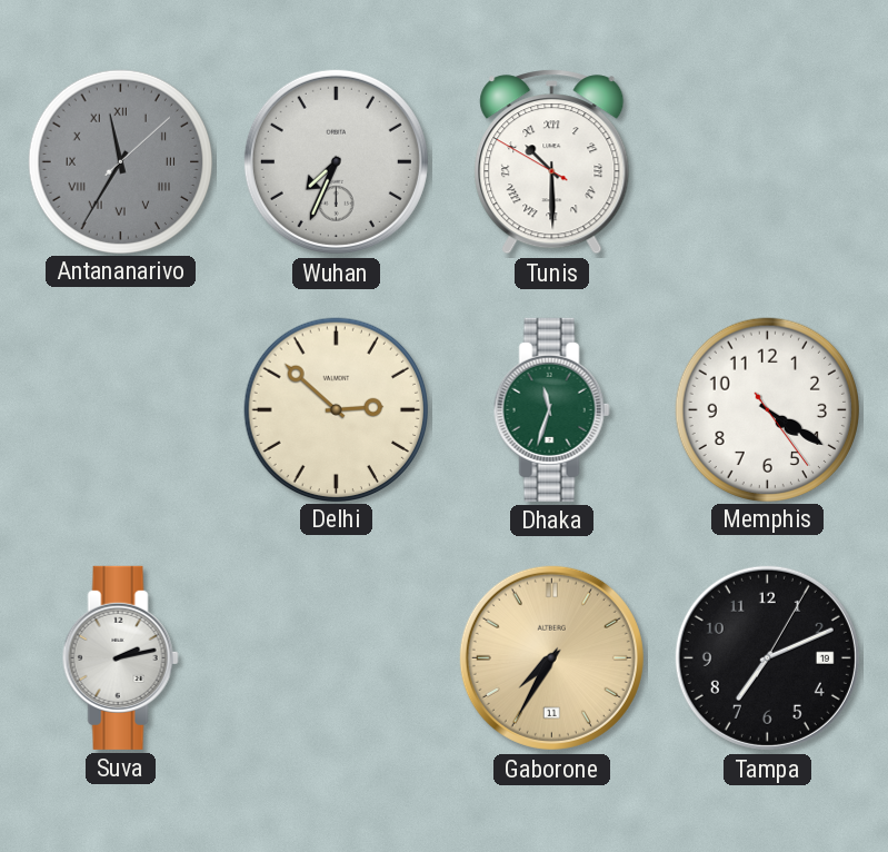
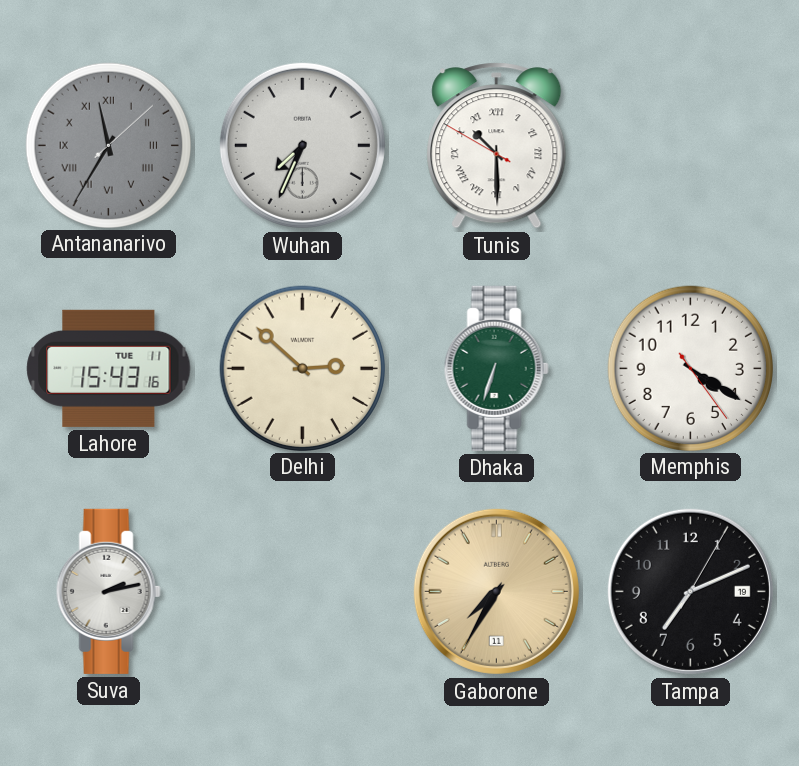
Lahore: none -> 15:43 (109, 368)
Dhaka: 11:33 -> 6:33 (496, 368)
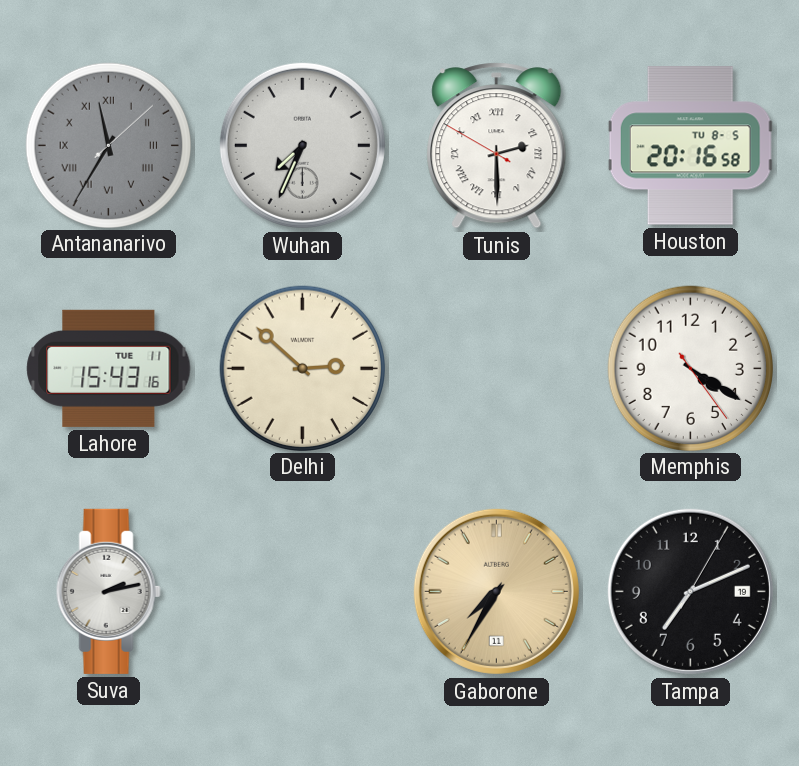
Tunis: 10:29 -> 2:29 (497, 146)
Houston: none -> 20:16 (690, 146)
Dhaka: 6:33 -> none (496, 368)
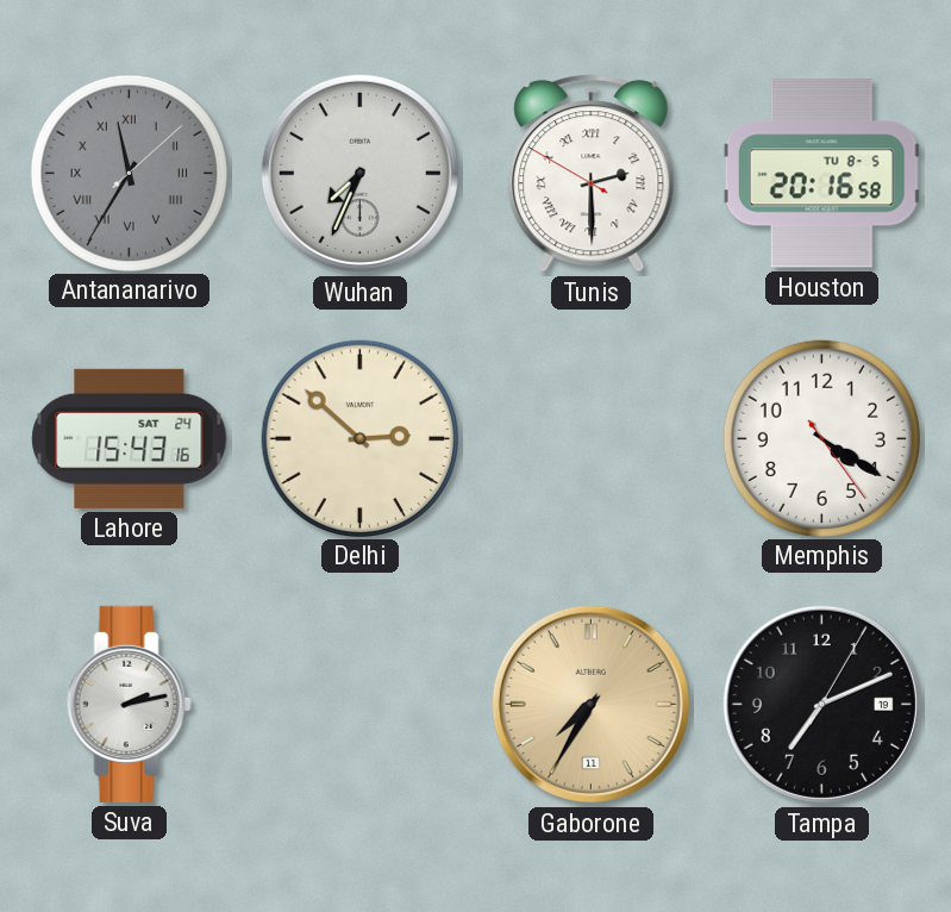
Lahore date: TUE 11 -> SAT 24 (130, 438)
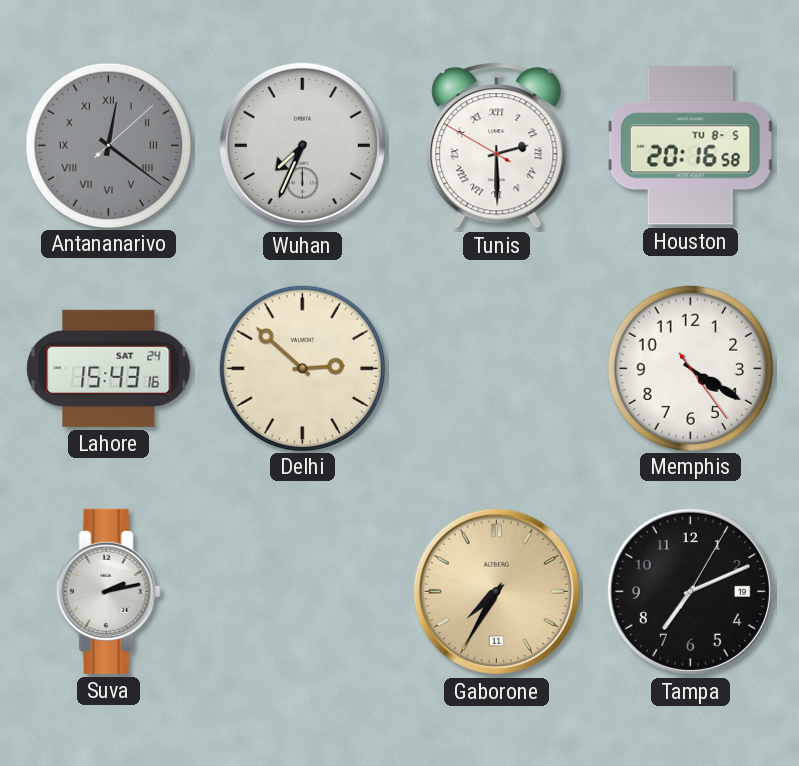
Antananarivo: 11:35 -> 12:21 (108, 145)
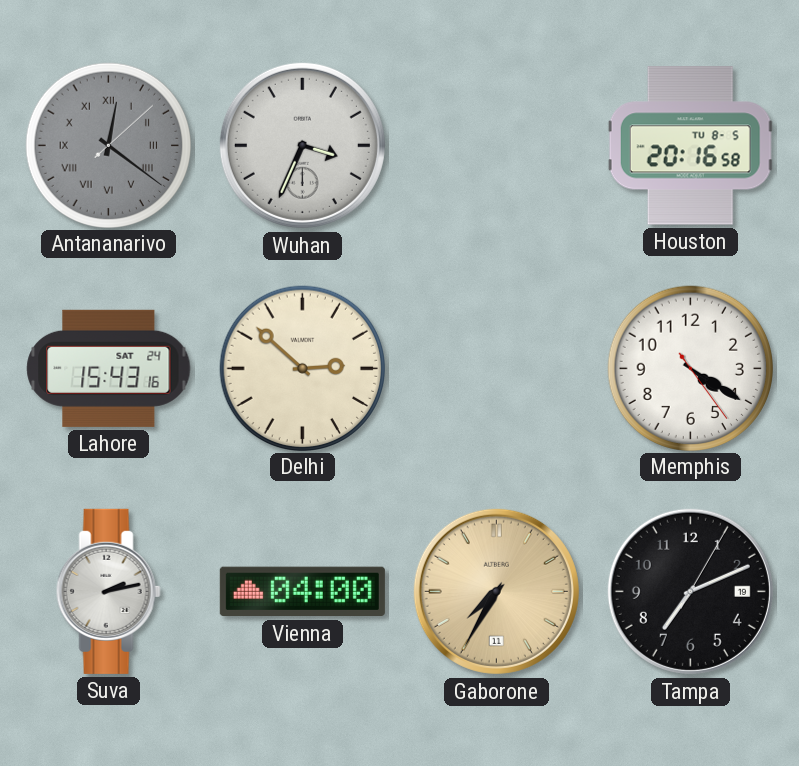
Wuhan: 7:34 -> 3:34 (302, 145)
Tunis: 2:29 -> none (497, 146)
Vienna: none -> 04:00 (302, 592)
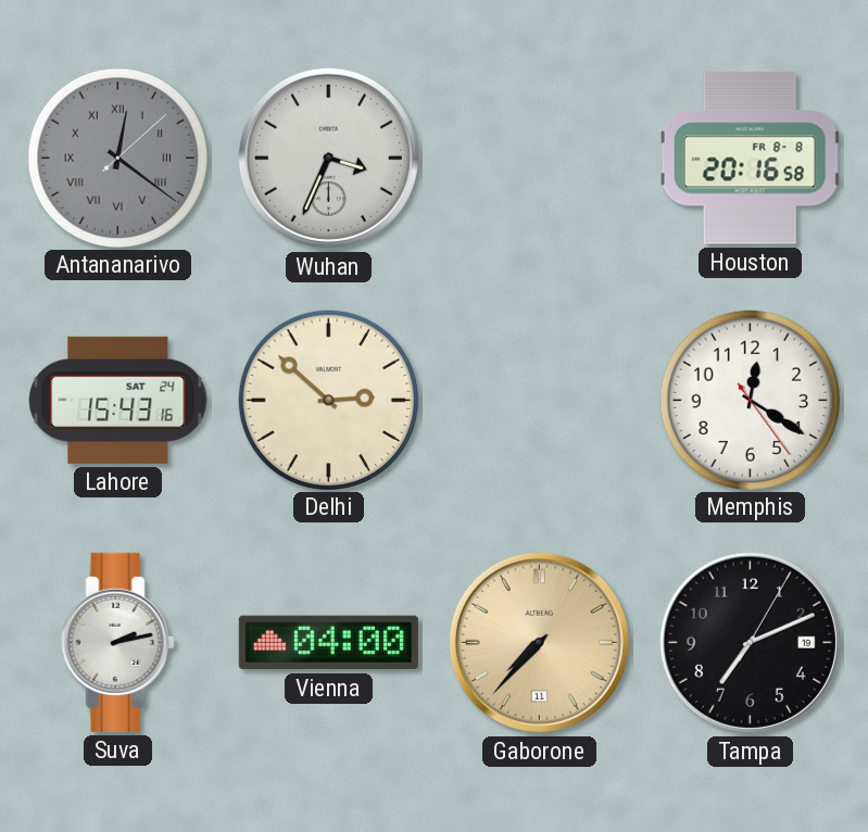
Houston date: TU 8-5 -> FR 8-8 (750, 159)
Memphis: 4:20 -> 12:20 (750, 400)
Gaborone: 7:35 -> 7:37 (539, 642)
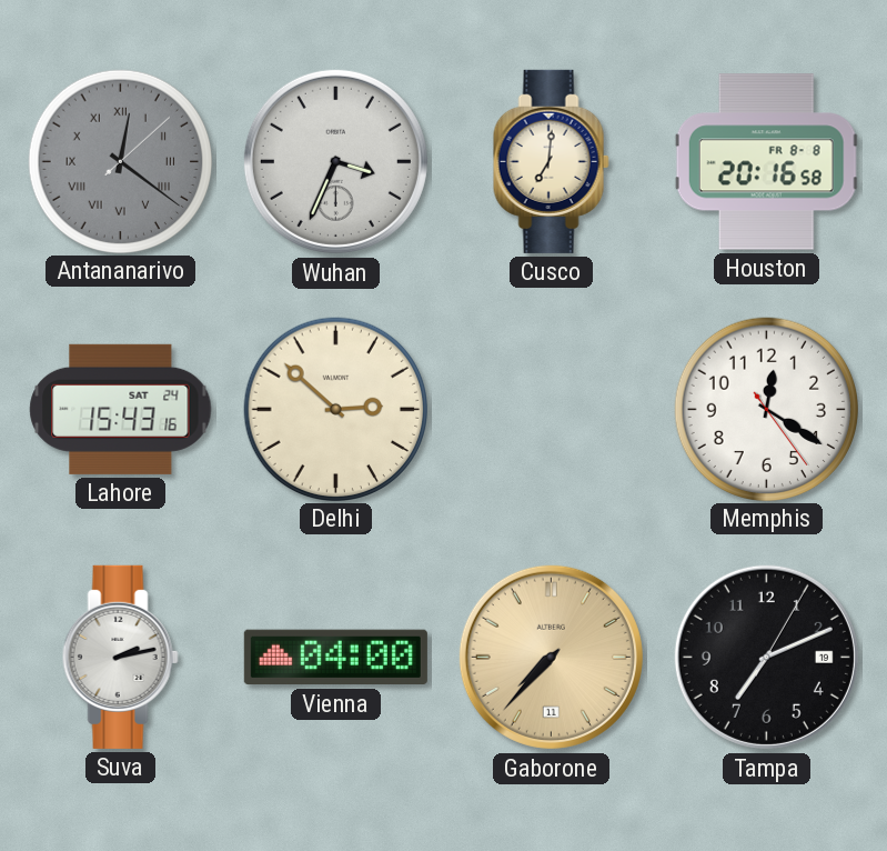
Cusco: none -> 7:01 (551, 161)
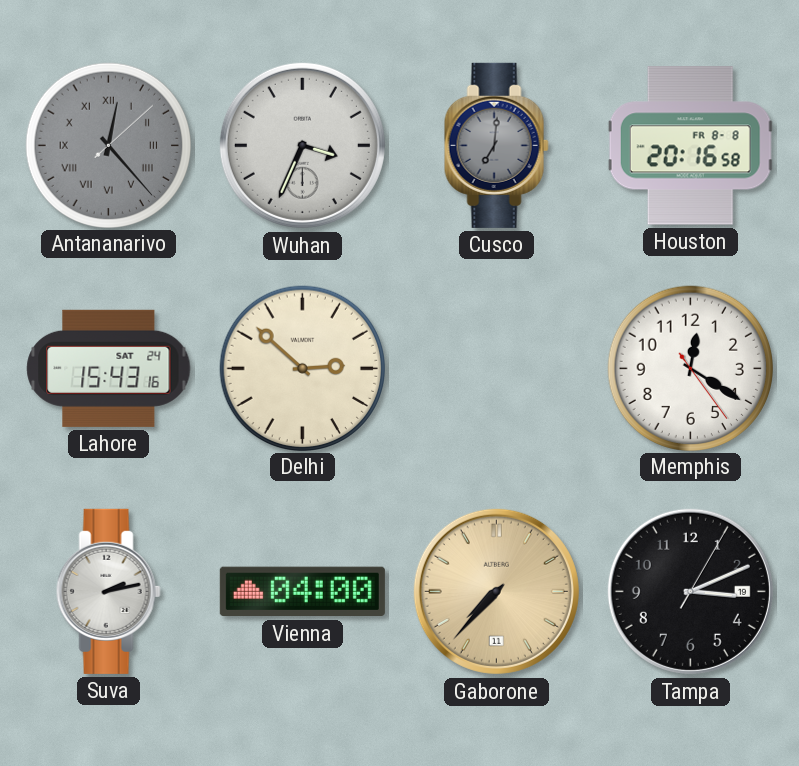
Antananarivo: 12:21 -> 12:23 (108, 145)
Cusco dial: cream -> grey (496, 145)
Tampa: 7:11 -> 3:11 (690, 591)
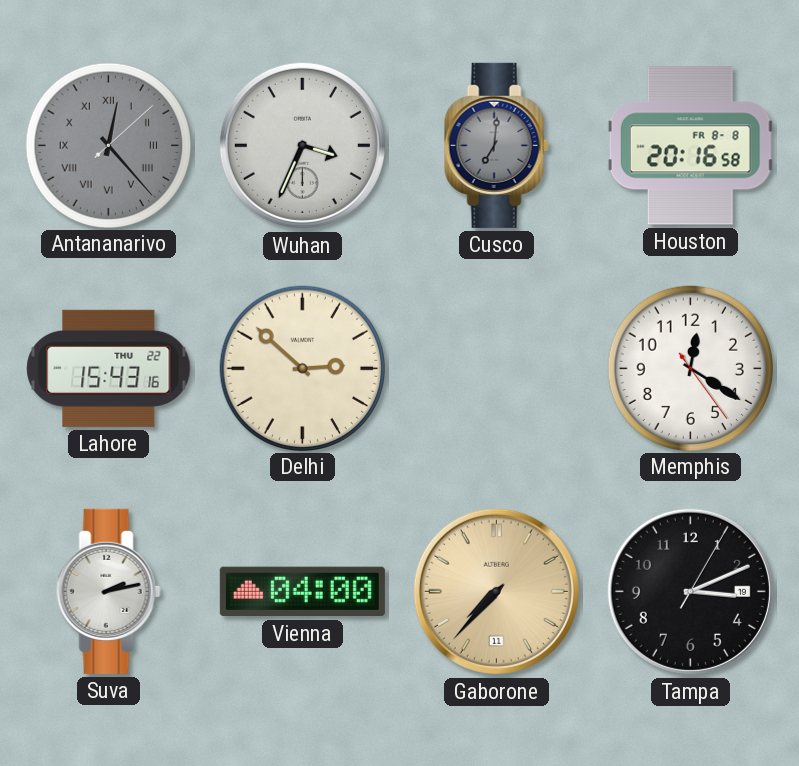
Lahore date: SAT 24 -> THU 22 (109, 368)
